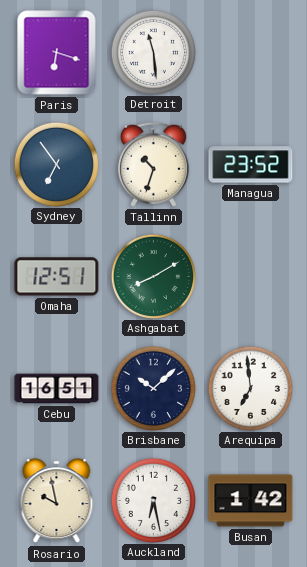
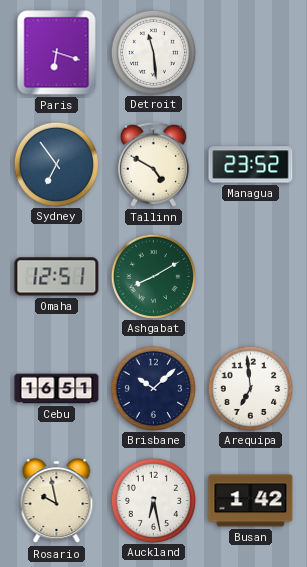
Tallinn: 10:33 -> 4:50 (153, 164)
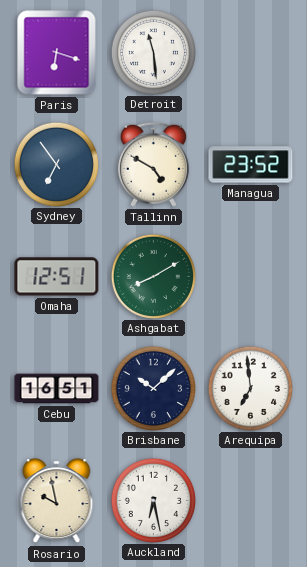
Busan: 1:42 -> none (251, 501)
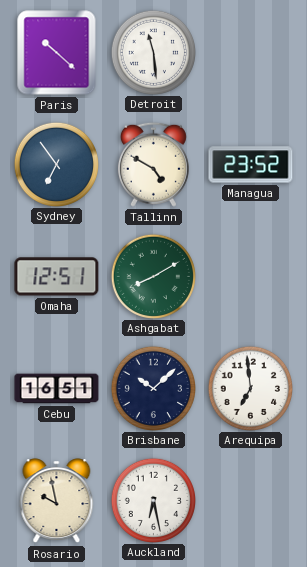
Paris: 6:18 -> 10:22 (57, 53)
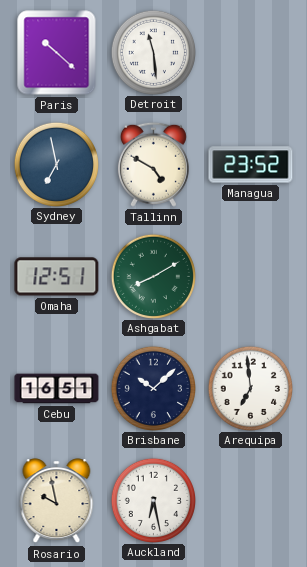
Sydney: 6:54 -> 6:58 (56, 164)
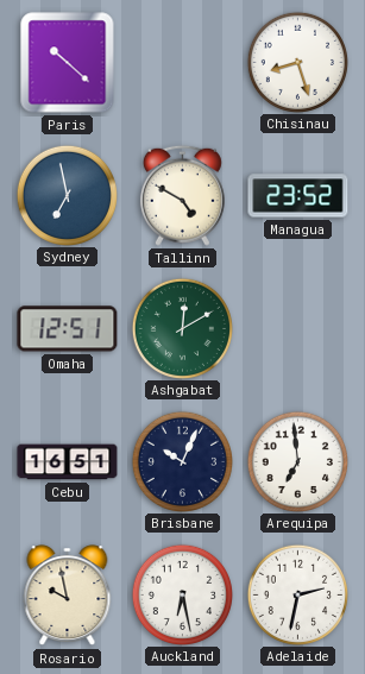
Detroit: 11:29 -> none (153, 52)
Chisinau: none -> 8:27 (297, 62)
Ashgabat: 8:10 -> 12:10 (182, 328)
Brisbane: 10:08 -> 10:04 (182, 461)
Adelaide: none -> 2:32 (297, 594)
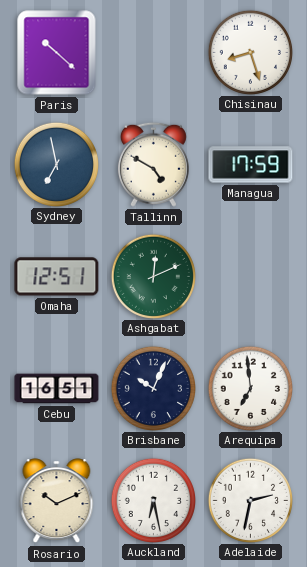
Managua: 23:52 -> 17:59 (251, 165)
Ashgabat: 12:10 -> 12:11 (153, 276)
Rosario: 9:58 -> 10:11 (57, 501)
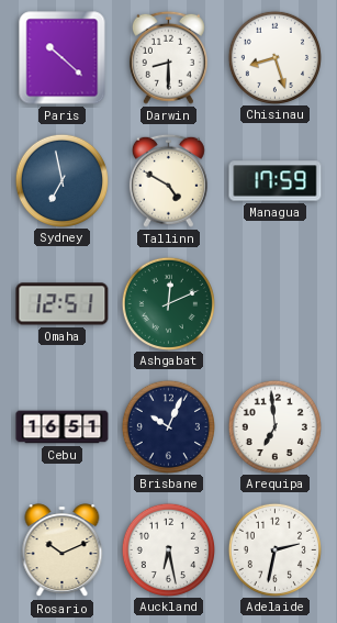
Darwin: none -> 8:30 (168, 57)
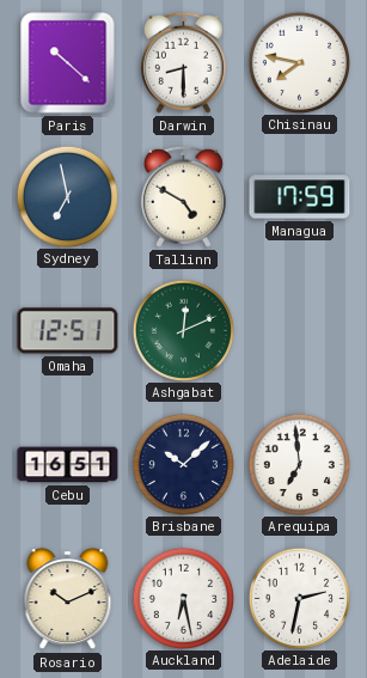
Chisinau: 8:27 -> 7:47 (299, 62)
Brisbane: 10:04 -> 10:08 (183, 464)
